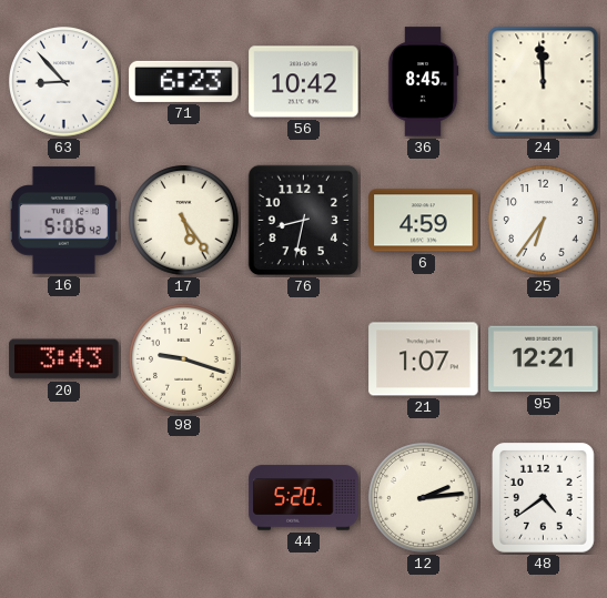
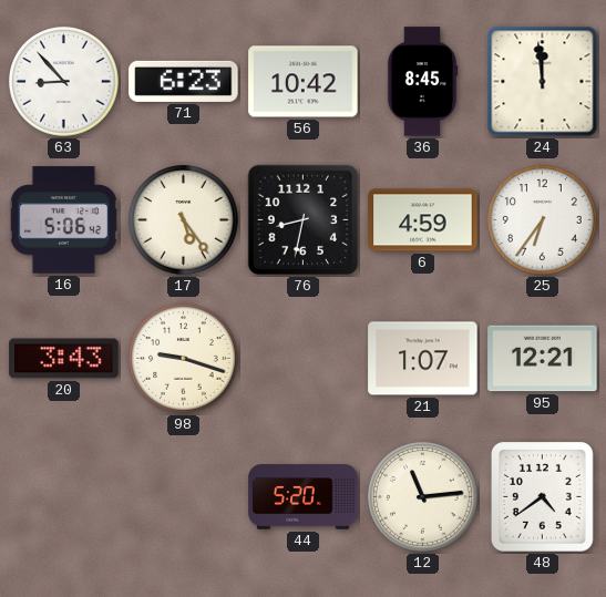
12: 2:14 -> 11:14 (423, 497)
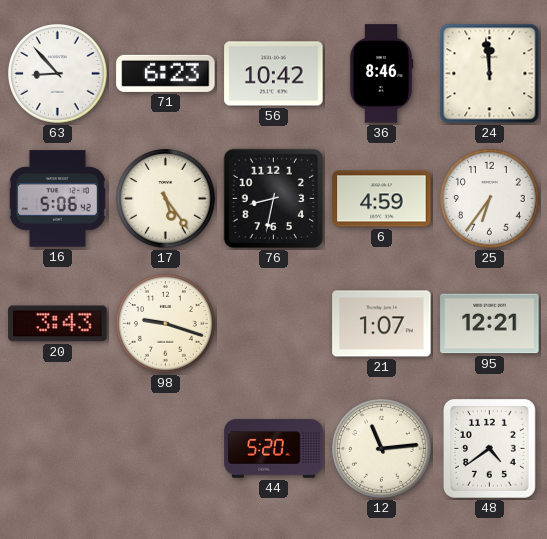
36: 8:45 -> 8:46 (381, 74)
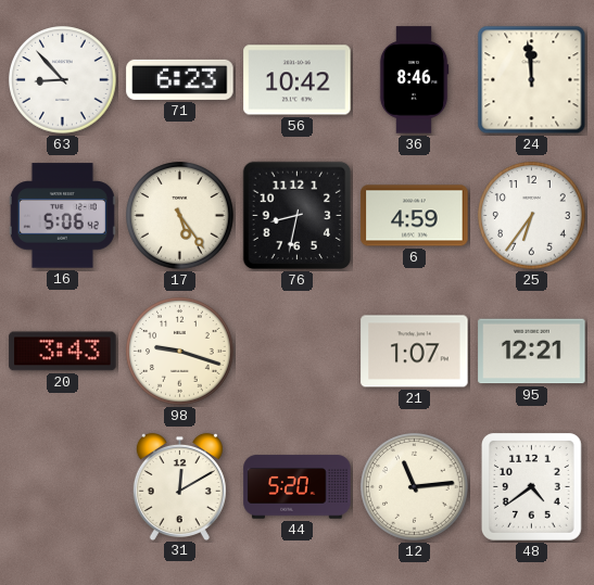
31: none -> 12:10 (179, 486)
